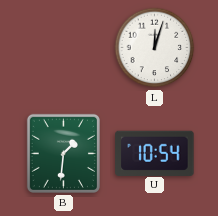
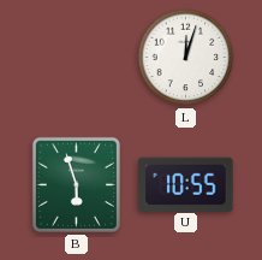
B: 1:31 -> 5:57 (76, 184)
U: 10:54 -> 10:55 (186, 184)
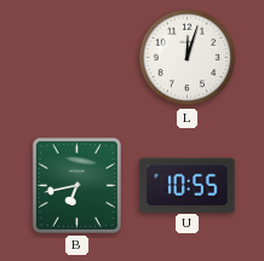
B: 5:57 -> 6:43 (76, 185)
